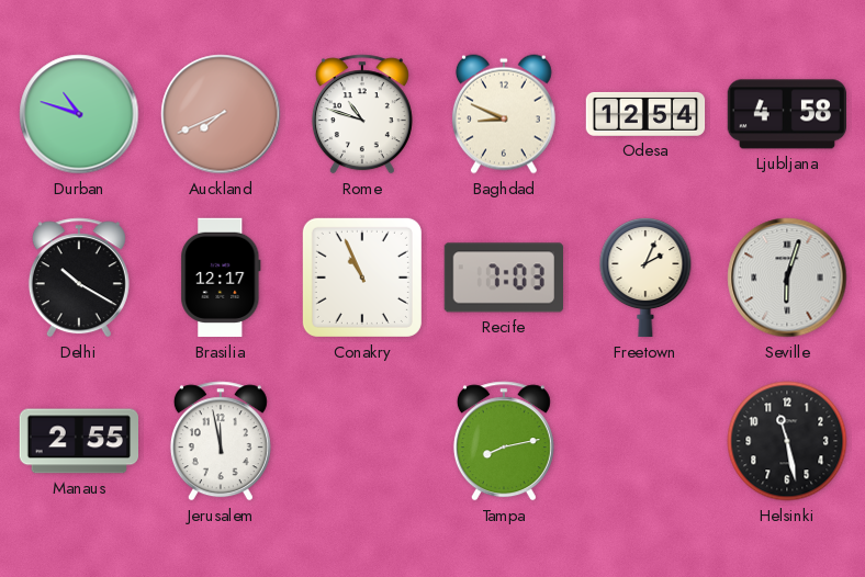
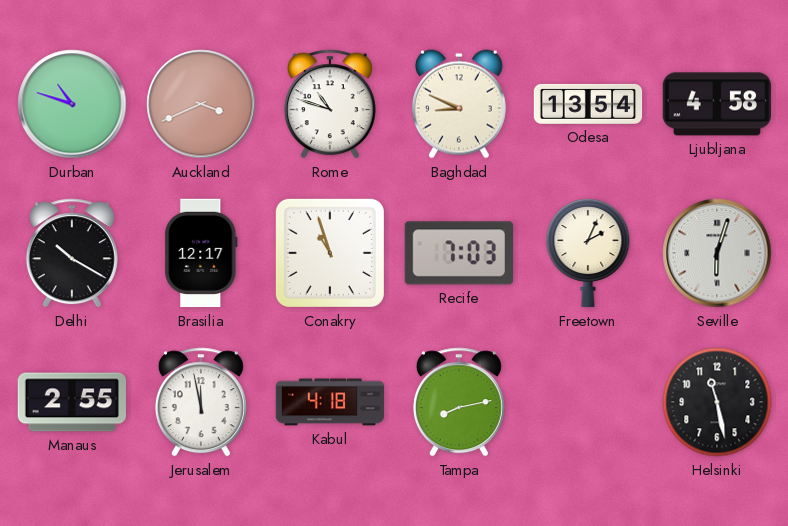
Auckland: 7:41 -> 3:41 (201, 104)
Odesa: 12:54 -> 13:54 (588, 104)
Conakry: 10:56 -> 10:57 (330, 253)
Kabul: none -> 4:18 (330, 402)
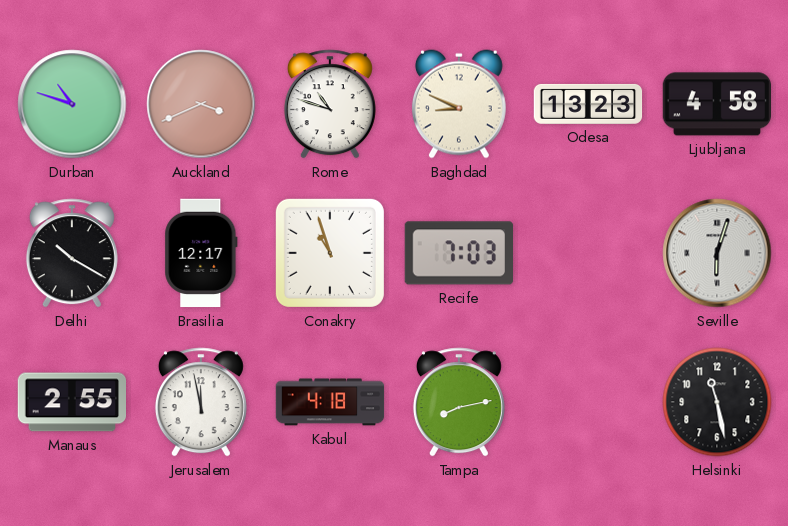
Odesa: 13:54 -> 13:23 (588, 104)
Freetown: 2:04 -> none (588, 254)
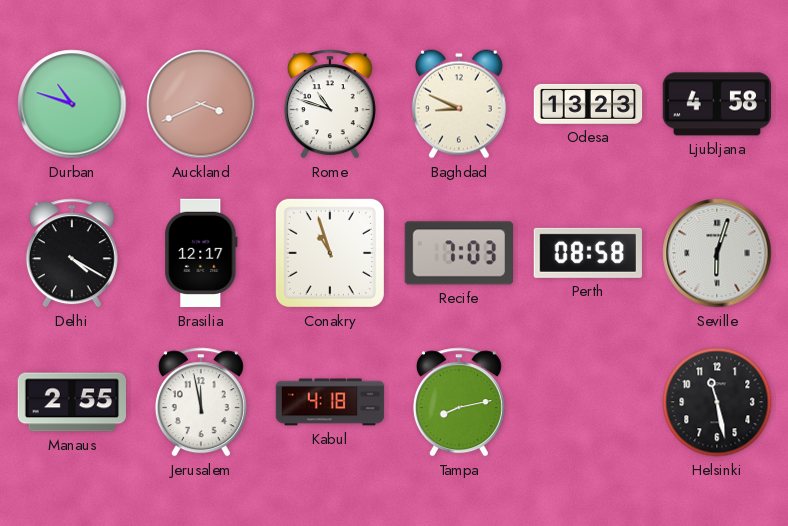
Delhi: 10:20 -> 4:20 (72, 253)
Perth: none -> 08:58 (588, 253)
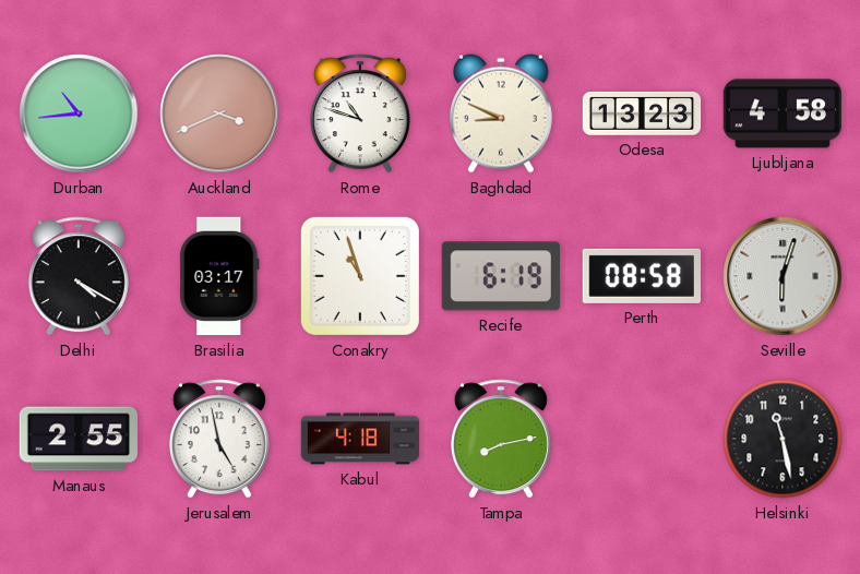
Durban: 10:48 -> 10:44 (79, 113)
Brasilia: 12:17 -> 03:17 (219, 276)
Recife: 7:03 -> 6:19 (500, 276)
Jerusalem: 11:58 -> 4:58 (219, 439)
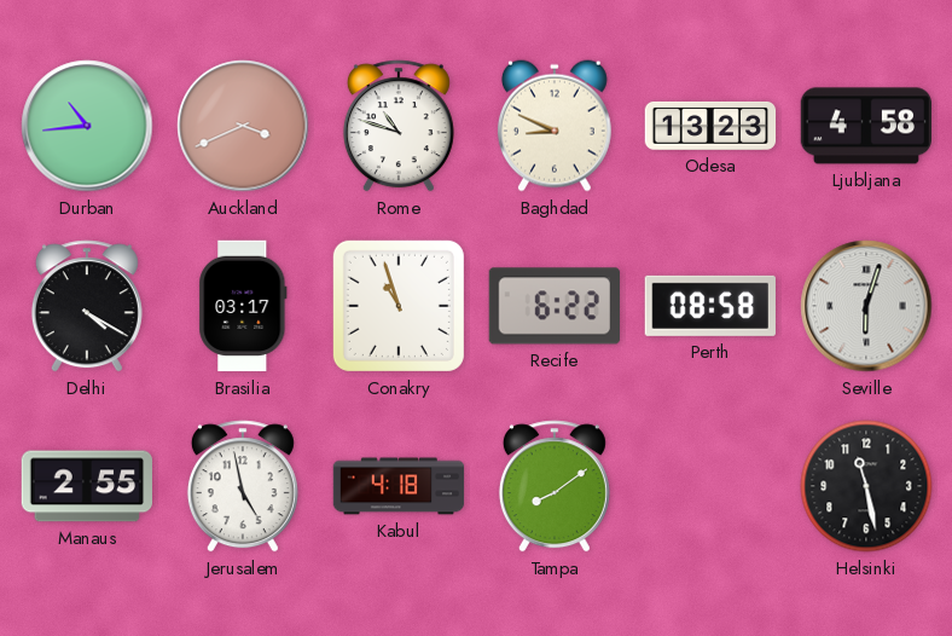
Recife: 6:19 -> 6:22 (553, 306)
Tampa: 8:13 -> 8:09 (555, 486)
